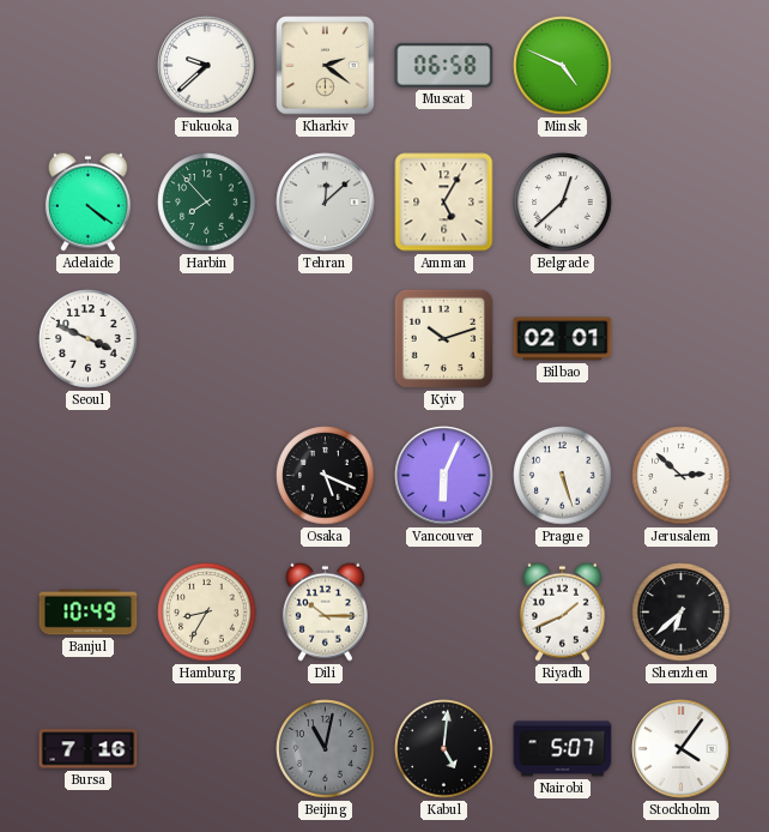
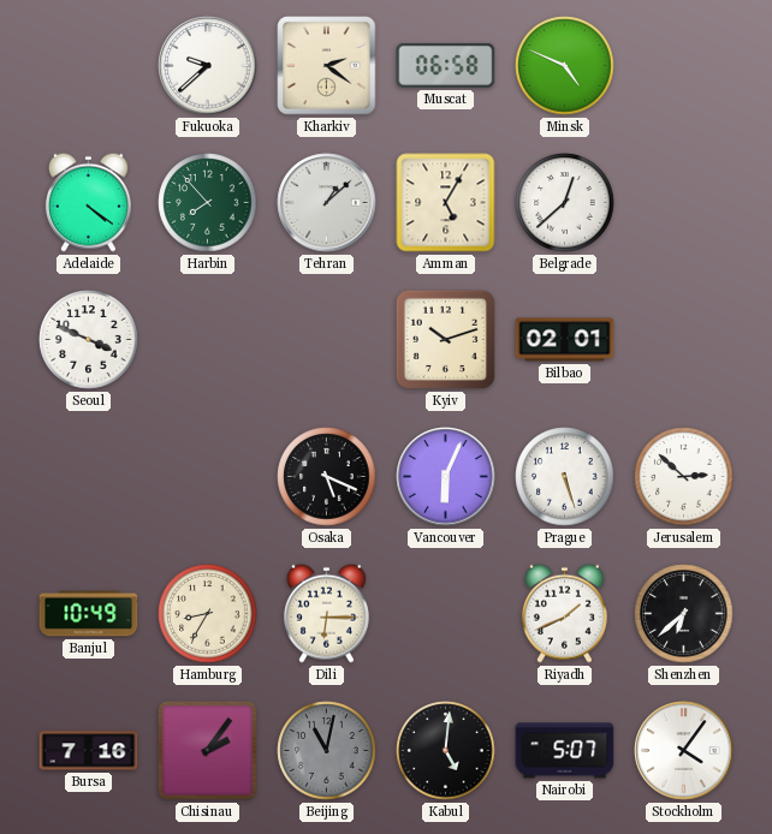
Tehran: 12:08 -> 1:08 (327, 203)
Dili: 10:15 -> 6:15 (326, 613)
Chisinau: none -> 2:06 (207, 750)
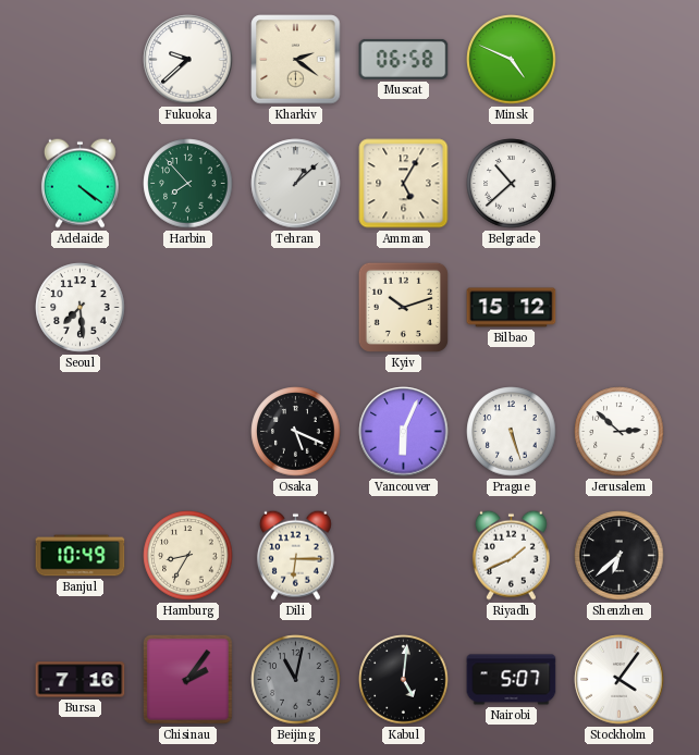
Belgrade: 12:38 -> 10:38 (512, 184)
Seoul: 3:49 -> 7:29 (81, 308)
Bilbao: 02:01 -> 15:12 (512, 308)
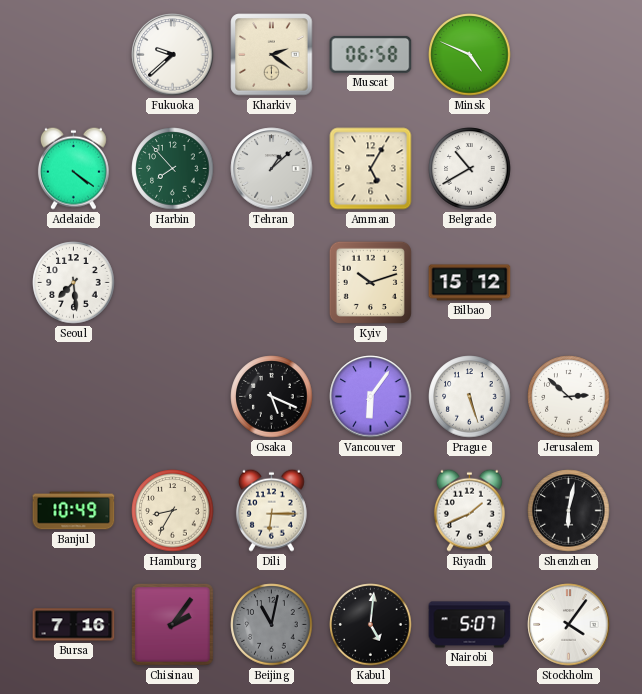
Belgrade: 10:38 -> 10:40 (470, 169)
Vancouver: 6:04 -> 6:06 (371, 397)
Shenzhen: 6:38 -> 6:02 (569, 511)
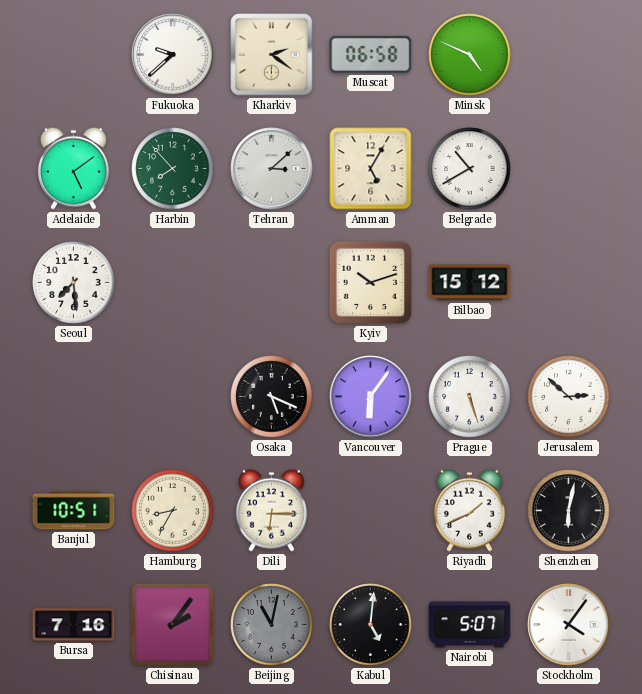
Adelaide: 4:21 -> 5:09 (73, 168)
Tehran: 1:08 -> 3:08 (272, 169)
Banjul: 10:49 -> 10:51 (74, 511)
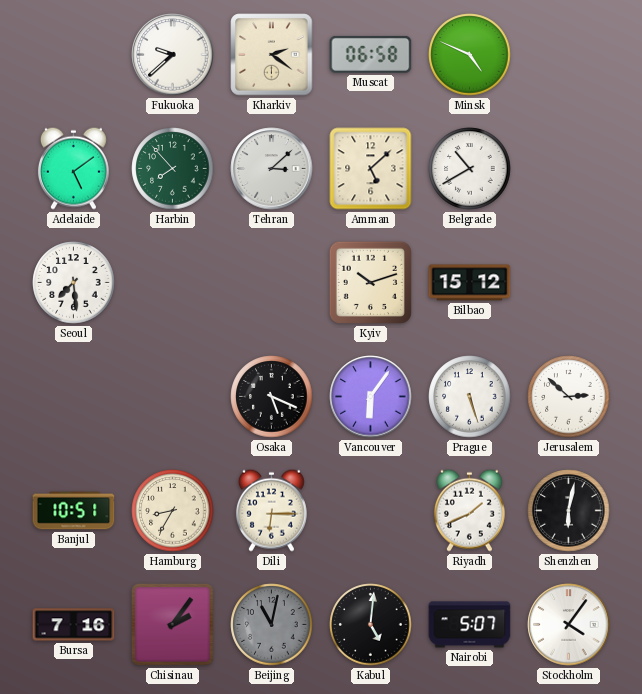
Amman: 5:05 -> 5:08 (371, 169)
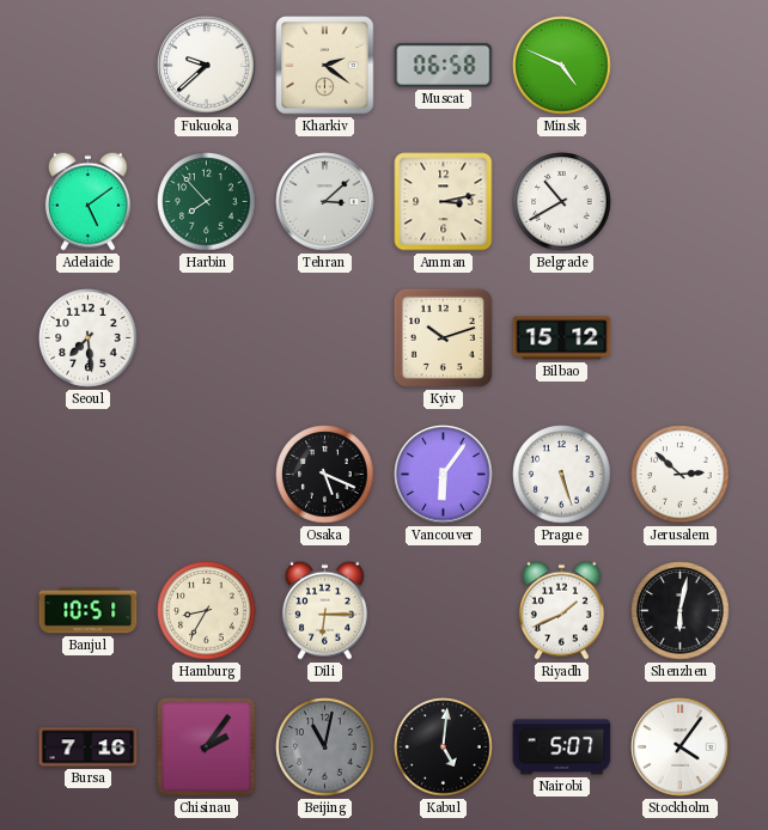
Amman: 5:08 -> 3:13 (444, 202)
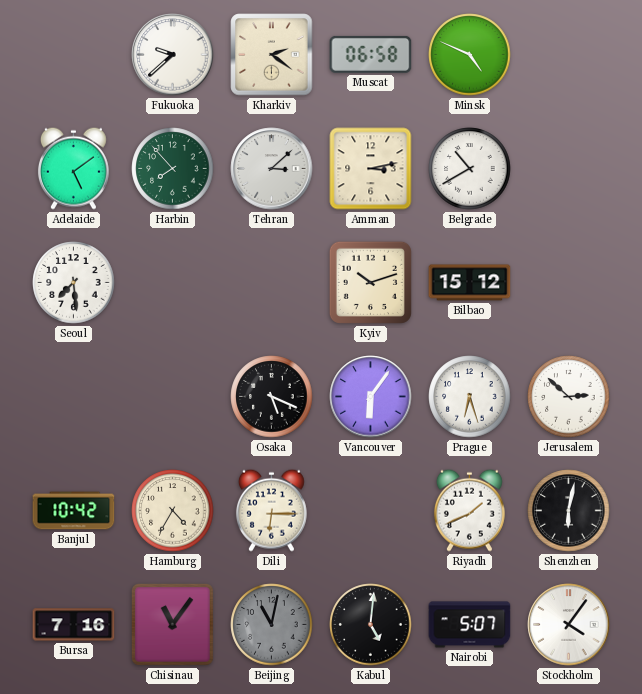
Prague: 5:27 -> 6:27 (470, 397)
Banjul: 10:51 -> 10:42 (74, 511)
Hamburg: 8:35 -> 4:35 (173, 511)
Chisinau: 2:06 -> 11:06 (172, 624)
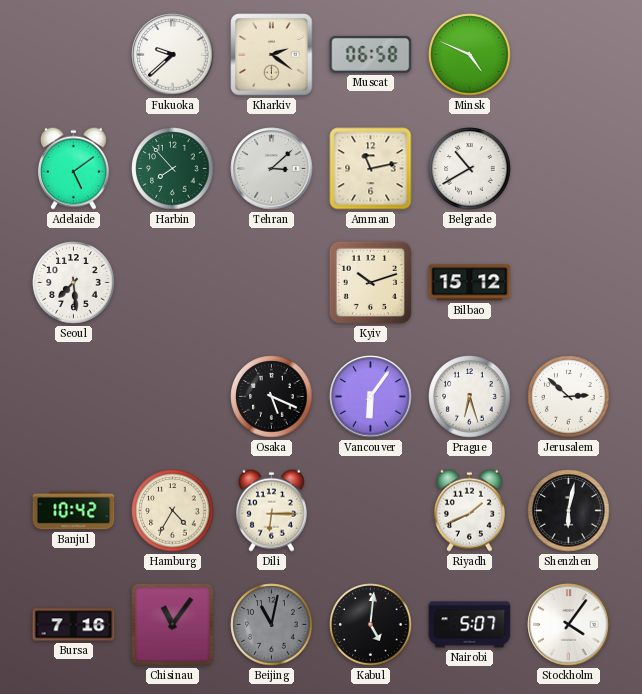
Amman: 3:13 -> 11:13 (371, 169)
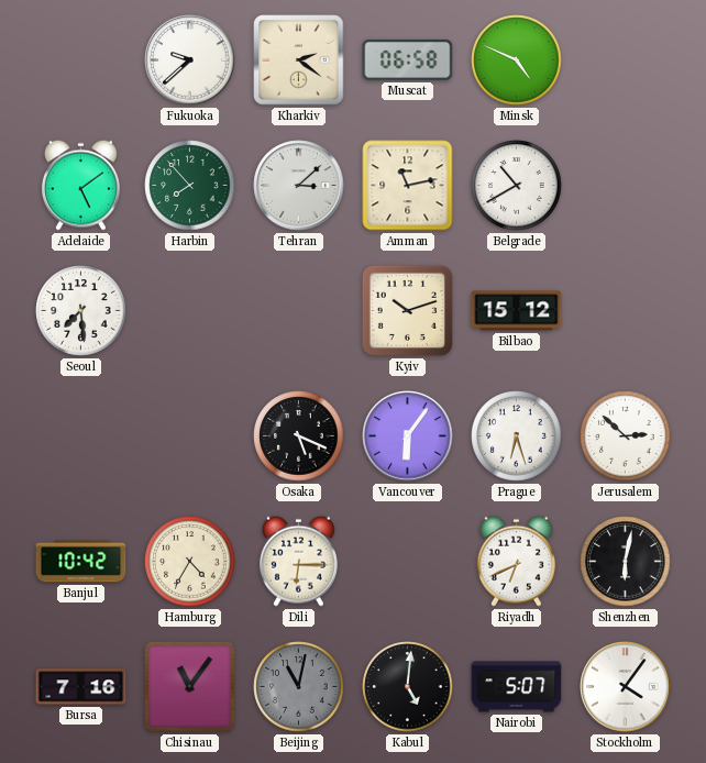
Riyadh: 1:41 -> 6:41 (516, 561)
